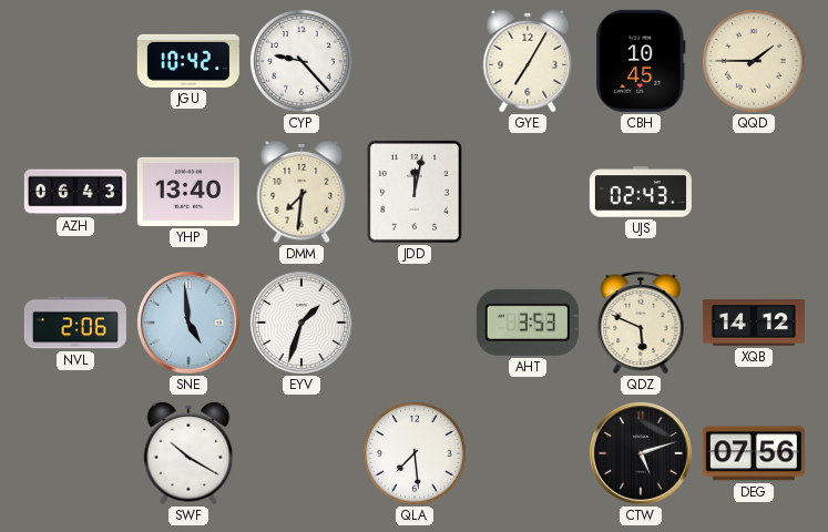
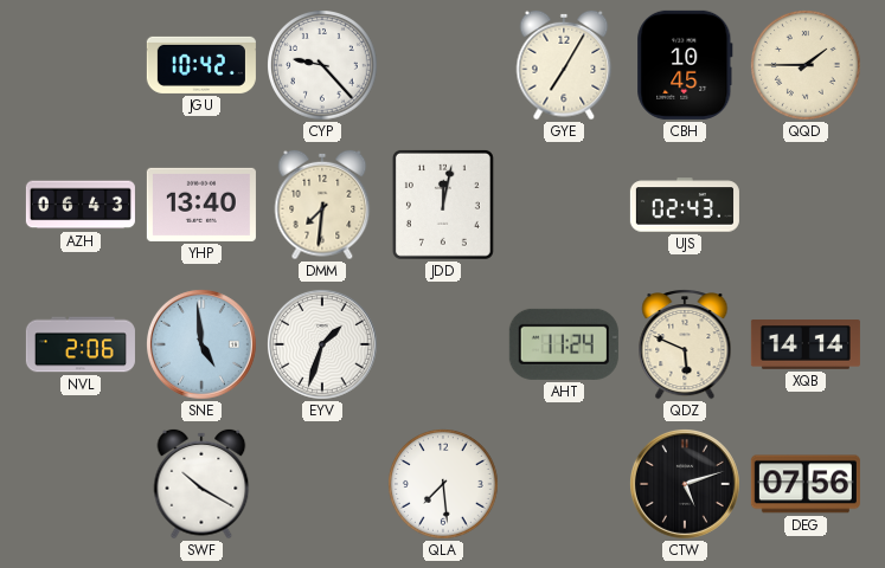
AHT: 3:53 -> 11:24 (564, 344)
XQB: 14:12 -> 14:14 (806, 344)
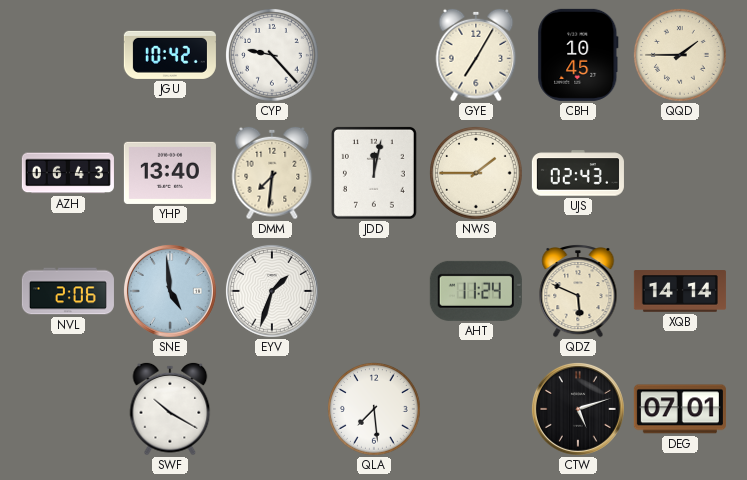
NWS: none -> 1:45 (477, 174)
DEG: 07:56 -> 07:01 (680, 409)
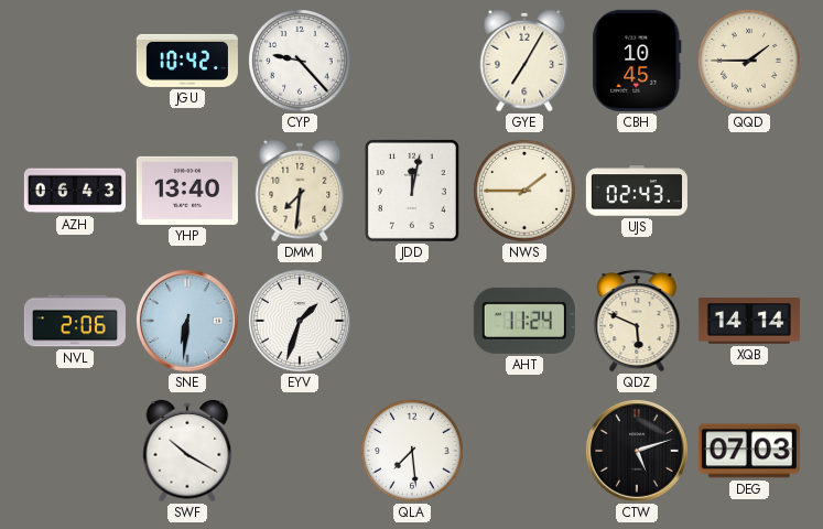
SNE: 4:59 -> 6:31 (187, 321)
DEG: 07:01 -> 07:03 (749, 451)
